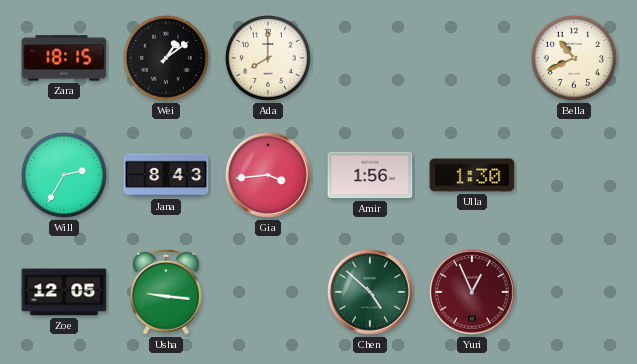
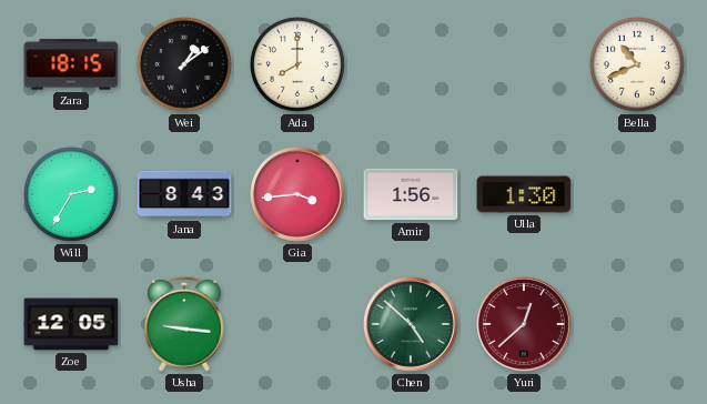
Yuri: 12:56 -> 12:38 (525, 325)
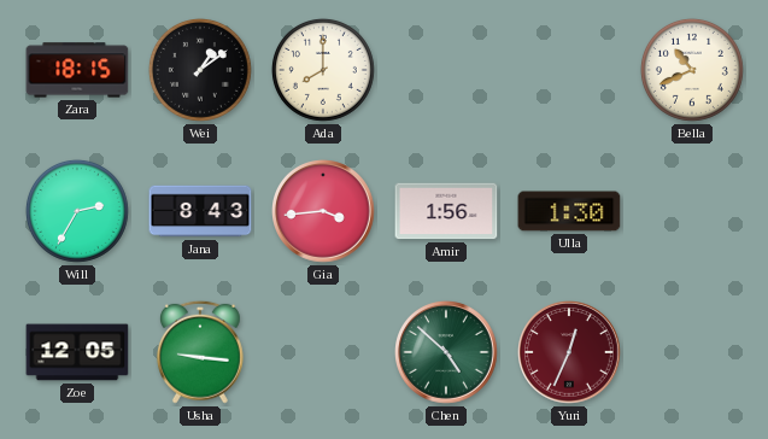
Yuri: 12:38 -> 12:34 (570, 353)
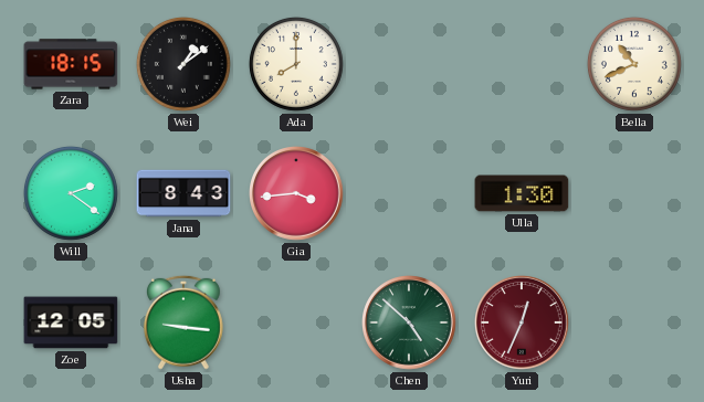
Will: 2:35 -> 2:21 (71, 193)
Amir: 1:56 -> none (446, 211)
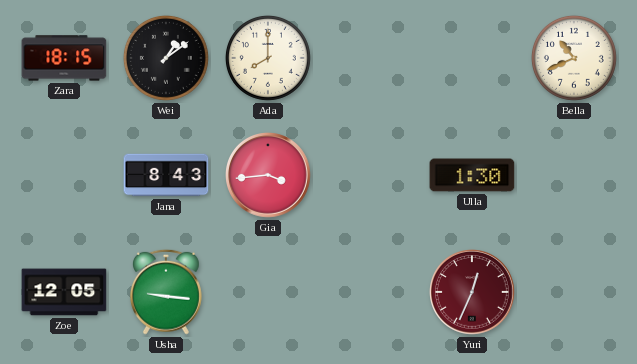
Will: 2:21 -> none (71, 193)
Chen: 4:52 -> none (410, 324)
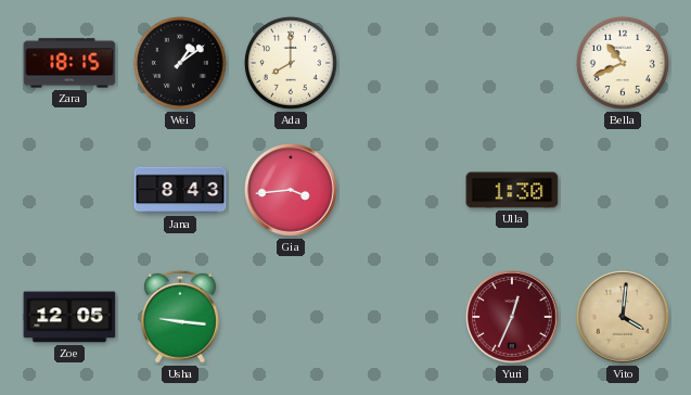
Vito: none -> 4:01 (624, 318)
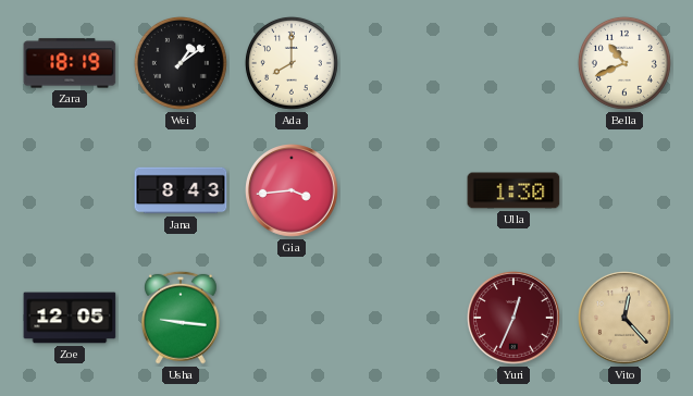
Zara: 18:15 -> 18:19 (70, 63)
Vito: 4:01 -> 12:23 (626, 319)
